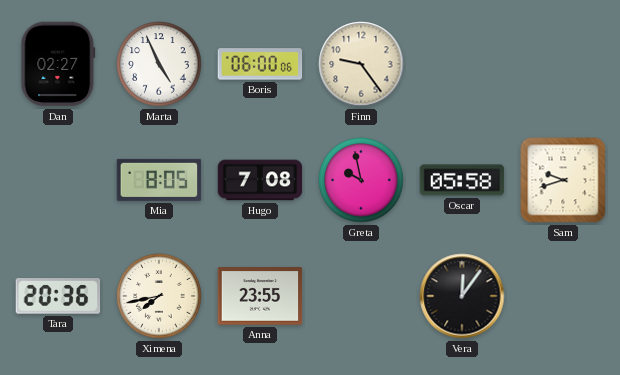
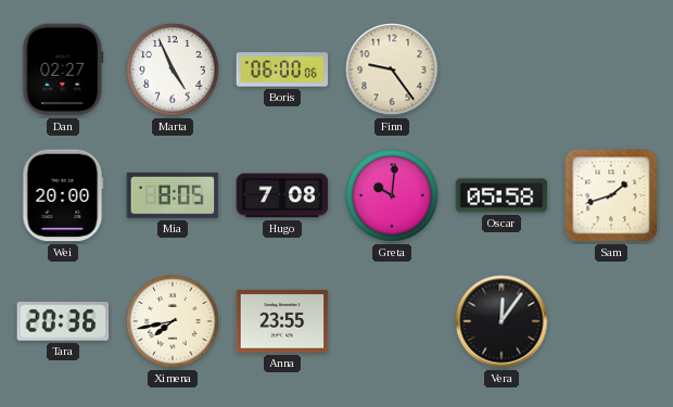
Wei: none -> 20:00 (63, 195)
Greta: 9:58 -> 10:01 (392, 195)
Sam: 9:42 -> 1:42 (611, 195)
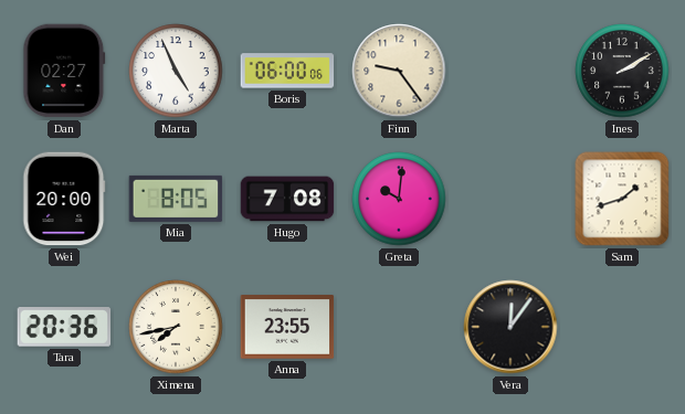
Ines: none -> 2:10 (622, 71)
Oscar: 05:58 -> none (501, 195)
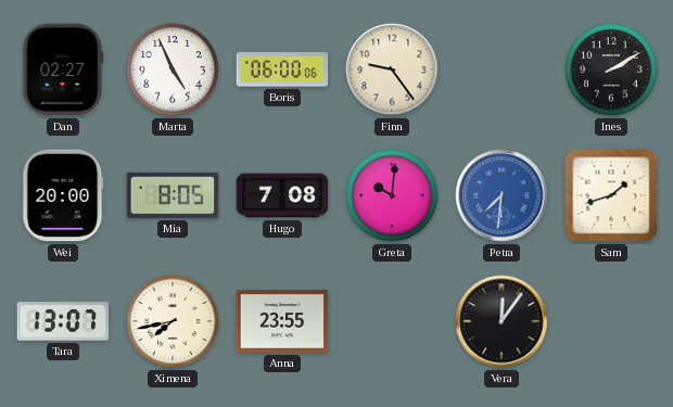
Petra: none -> 7:31 (501, 195)
Tara: 20:36 -> 13:07 (63, 321)
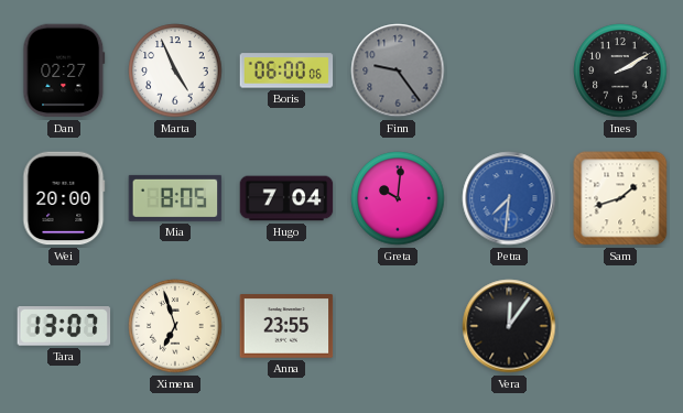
Finn dial: cream -> grey (398, 70)
Hugo: 7:08 -> 7:04 (286, 198)
Ximena: 7:43 -> 6:57 (175, 326)
